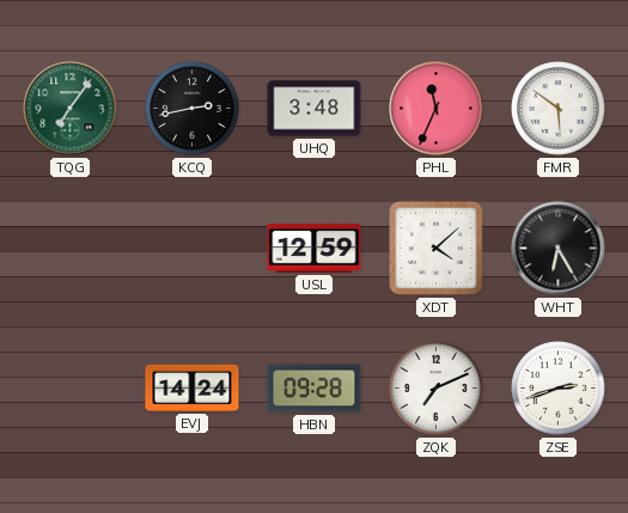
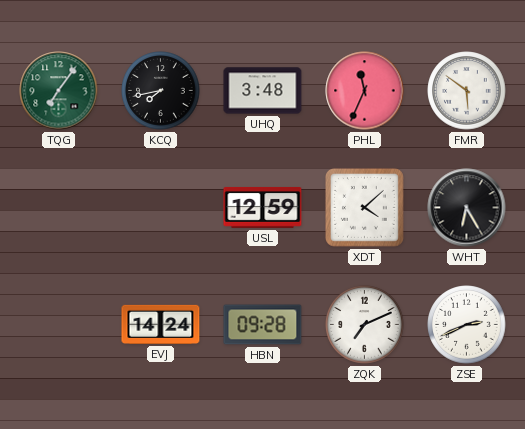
KCQ: 2:43 -> 7:43 (161, 91)
ZSE: 2:42 -> 2:41 (467, 325)
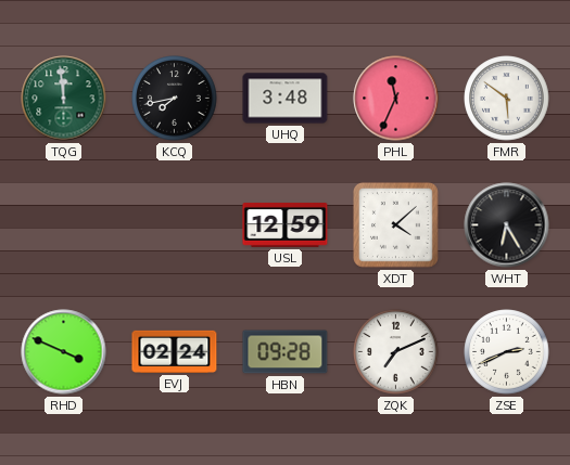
TQG: 7:06 -> 11:59 (64, 99)
RHD: none -> 3:49 (64, 352)
EVJ: 14:24 -> 02:24 (175, 351)
